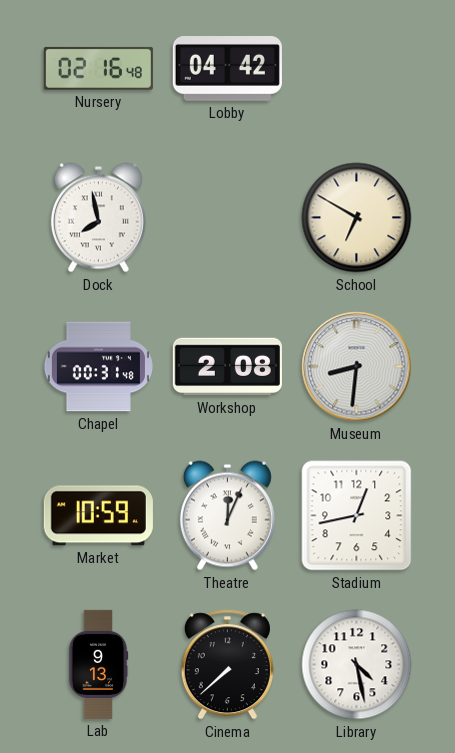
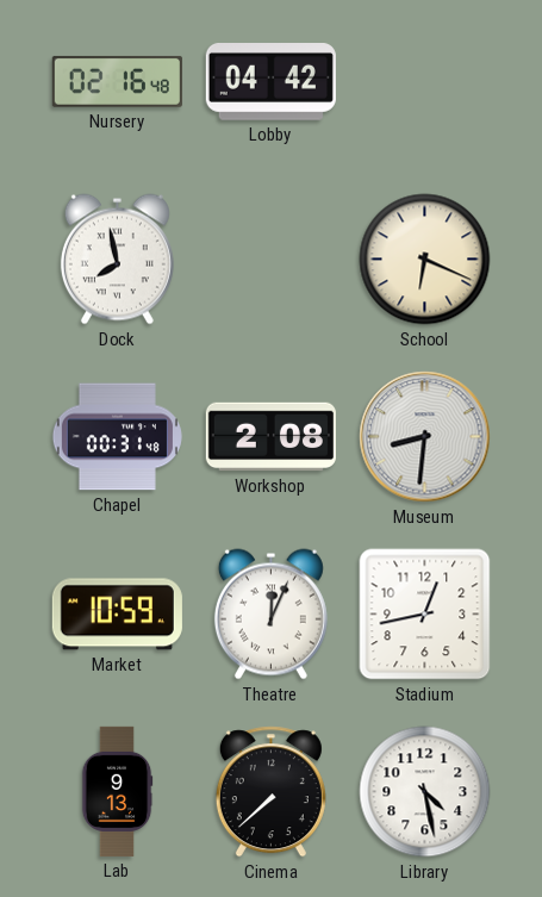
School: 6:50 -> 6:19 (425, 260)
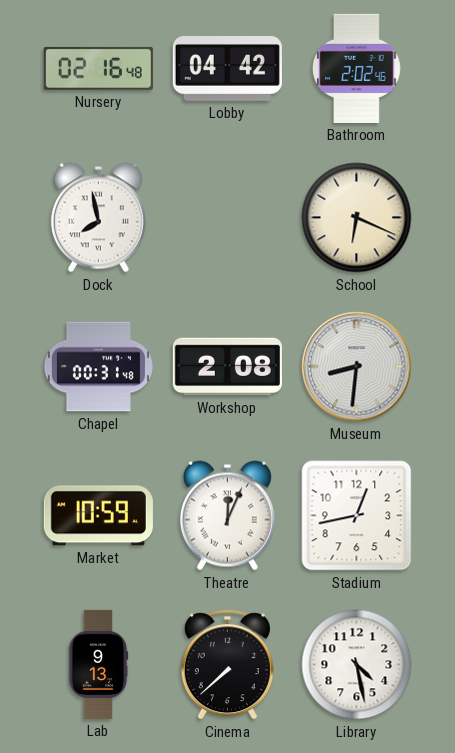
Bathroom: none -> 2:02 (357, 68)
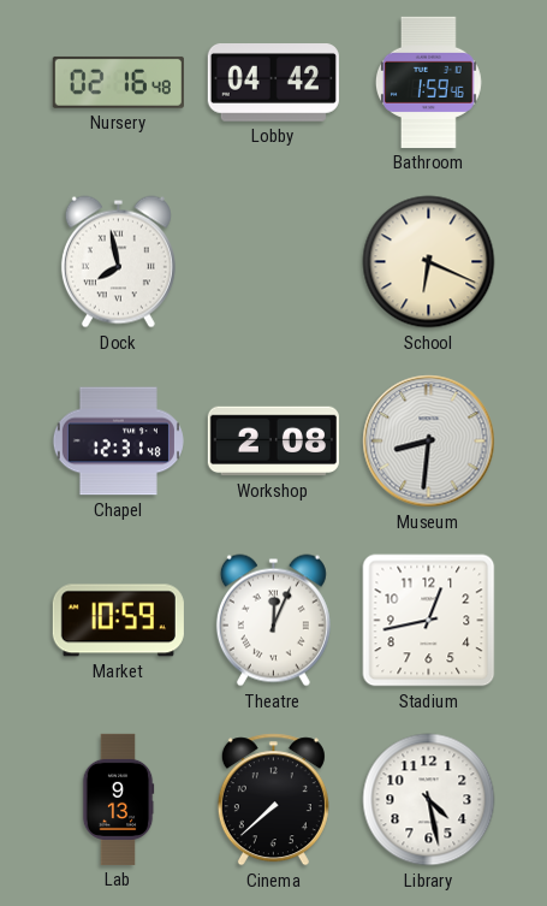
Bathroom: 2:02 -> 1:59 (429, 82)
Chapel: 00:31 -> 12:31 (118, 442)
